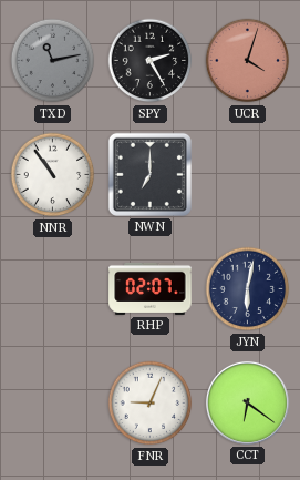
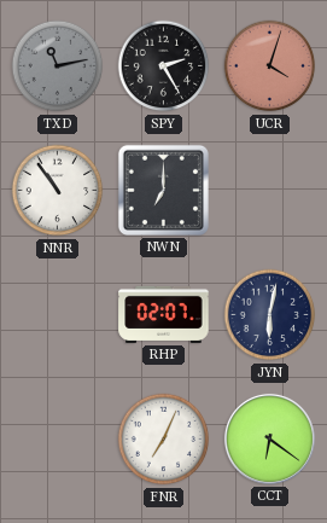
FNR: 9:04 -> 7:04 (164, 440)
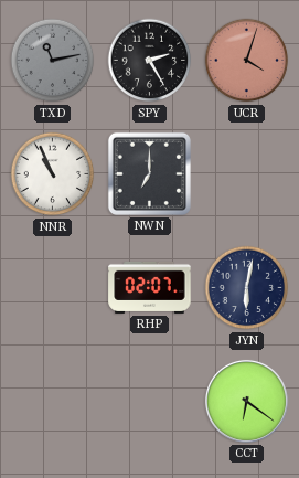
NNR: 10:54 -> 10:56 (53, 174)
FNR: 7:04 -> none (164, 440)
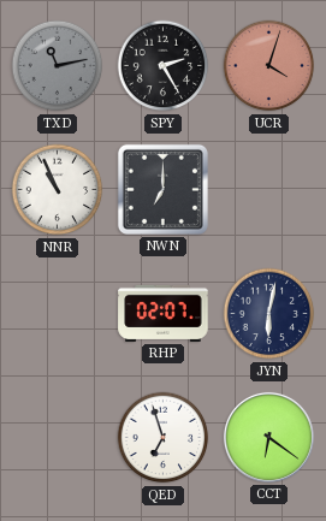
QED: none -> 6:57 (164, 438)
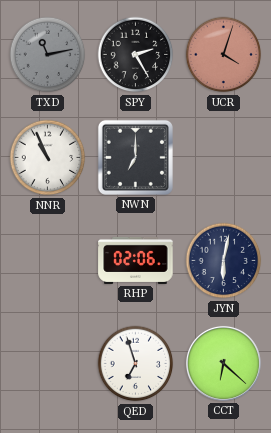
RHP: 02:07 -> 02:06 (136, 260)
CCT: 6:21 -> 6:22 (223, 363)
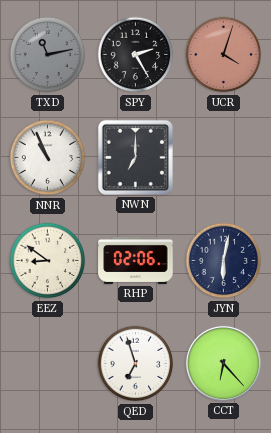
EEZ: none -> 8:51 (48, 261)
CCT: 6:22 -> 6:23 (223, 363)
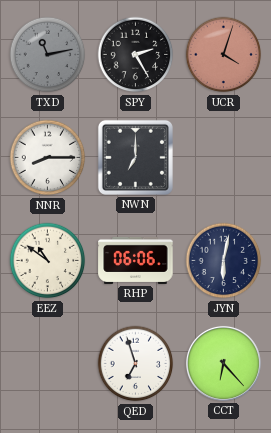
NNR: 10:56 -> 8:15 (48, 158)
EEZ: 8:51 -> 10:51 (48, 261)
RHP: 02:06 -> 06:06 (136, 260)
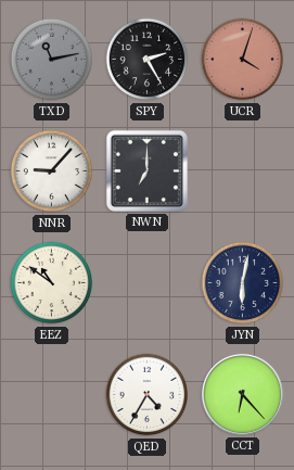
NNR: 8:15 -> 9:07 (52, 172)
RHP: 06:06 -> none (136, 260)
QED: 6:57 -> 4:35 (148, 395)
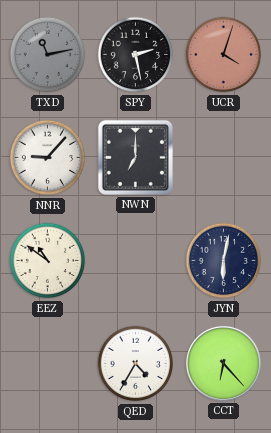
SPY: 2:25 -> 2:28 (136, 55)
